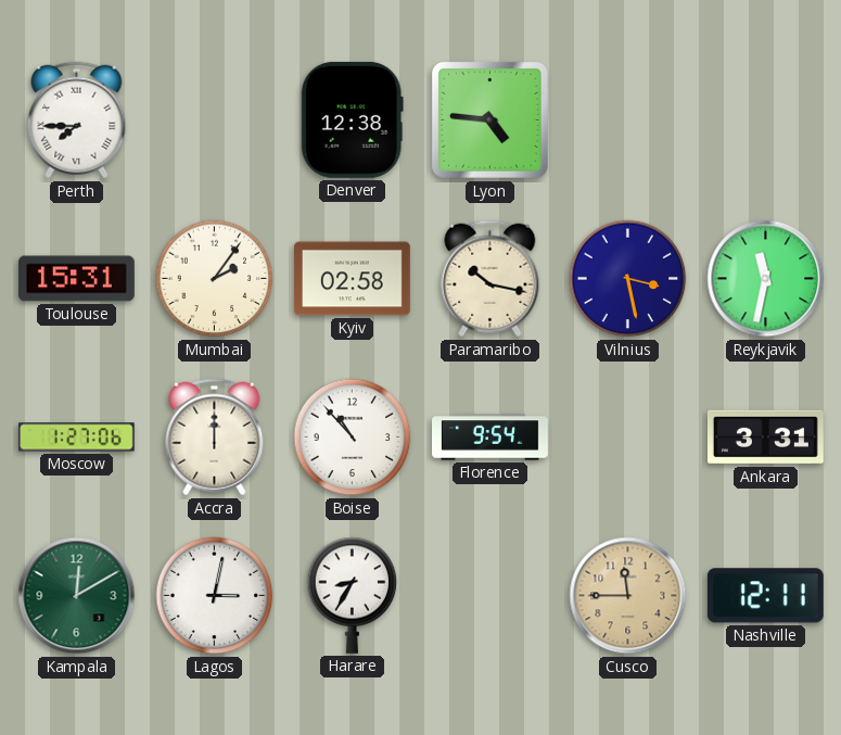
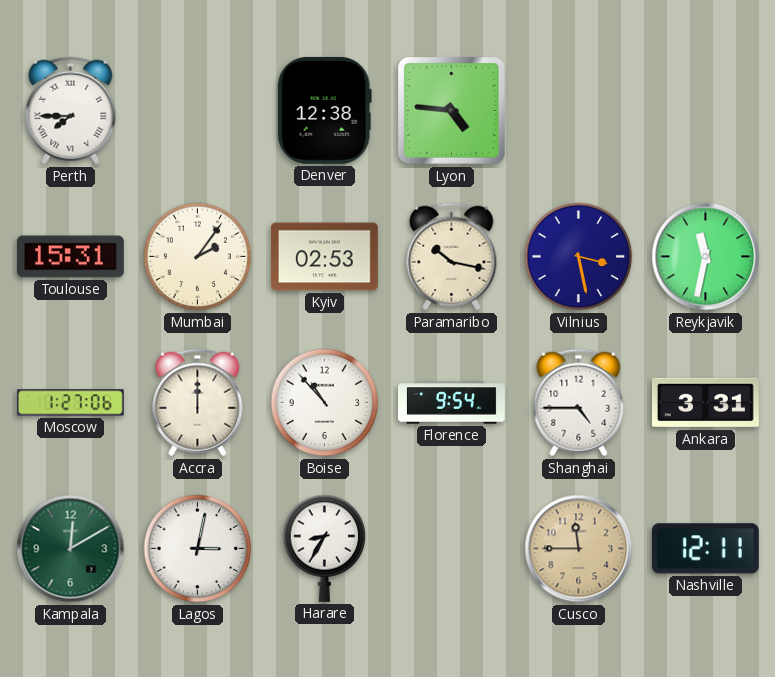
Kyiv: 02:58 -> 02:53 (324, 257)
Shanghai: none -> 4:45 (579, 403)
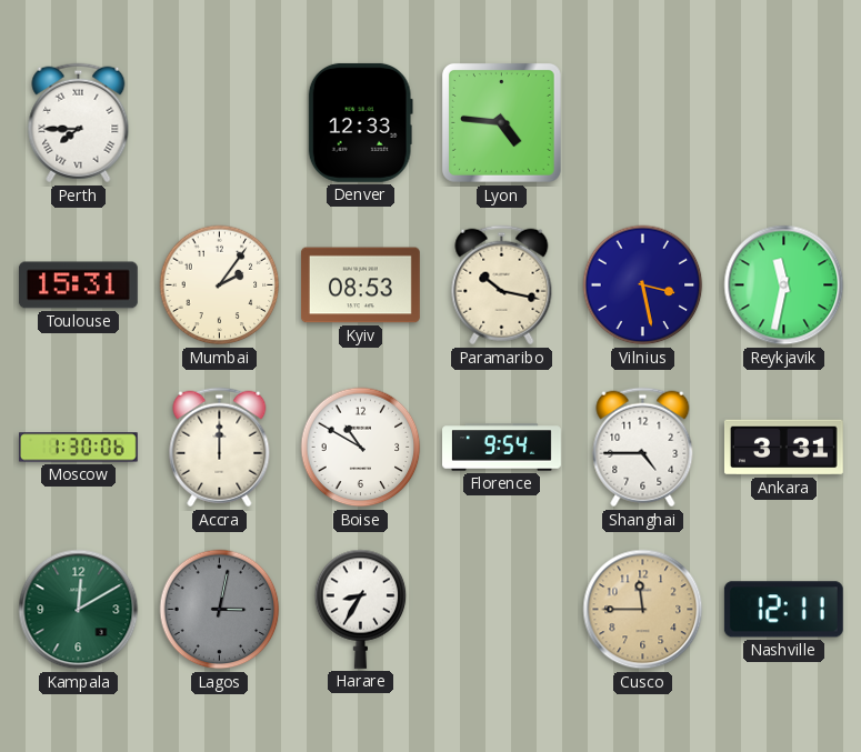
Denver: 12:38 -> 12:33 (360, 122)
Kyiv: 02:53 -> 08:53 (360, 285)
Moscow: 1:27 -> 1:30 (78, 448)
Boise: 10:53 -> 10:50 (361, 448)
Lagos dial: white -> grey (220, 610)
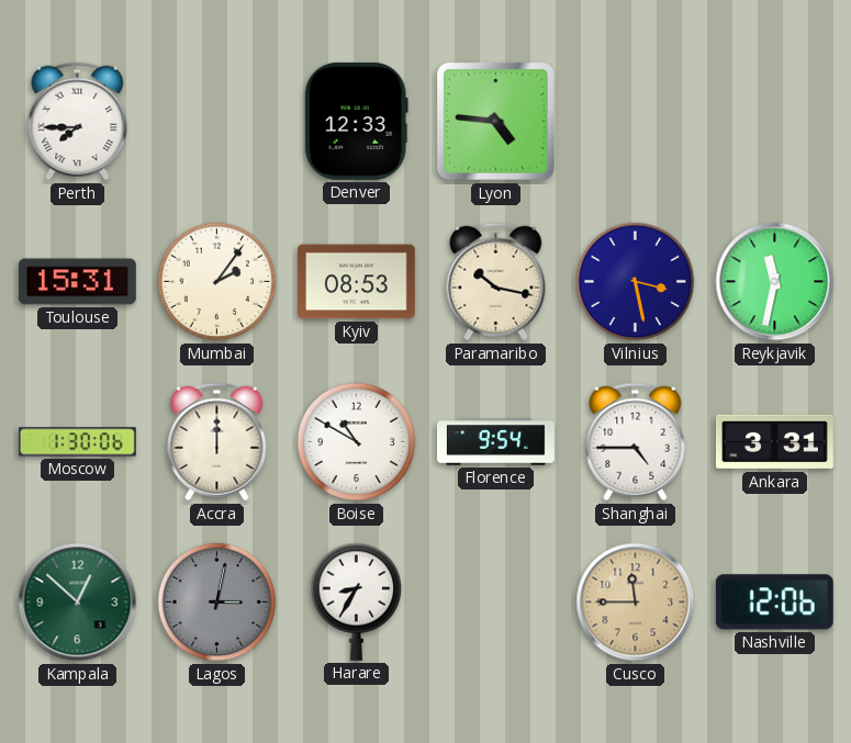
Kampala: 12:10 -> 12:52 (78, 603)
Nashville: 12:11 -> 12:06 (774, 603)
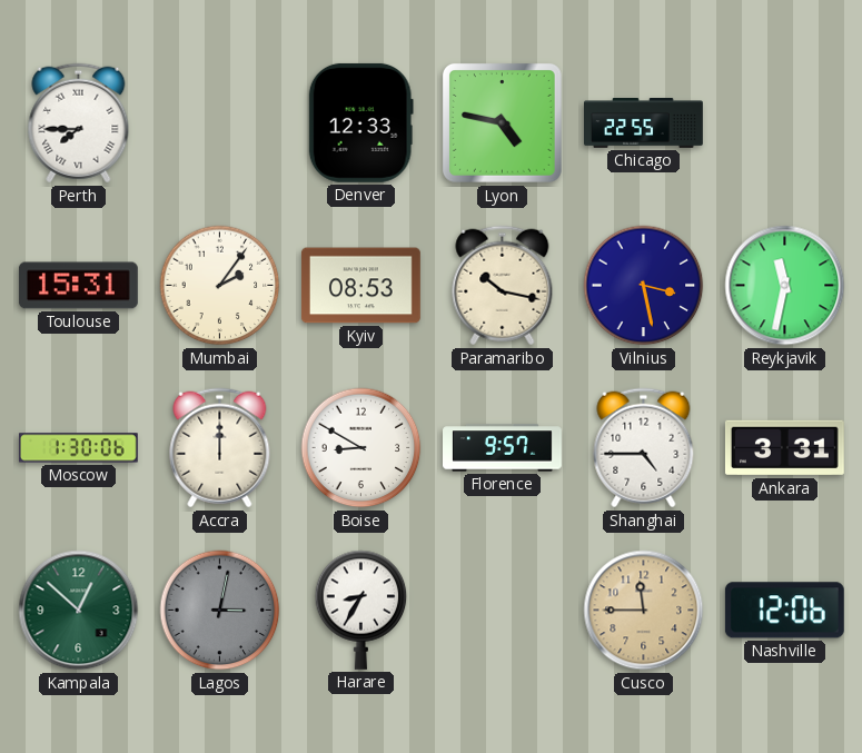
Lyon: 4:46 -> 4:47 (502, 122)
Chicago: none -> 22:55 (644, 123)
Boise: 10:50 -> 8:50 (361, 448)
Florence: 9:54 -> 9:57 (503, 448)
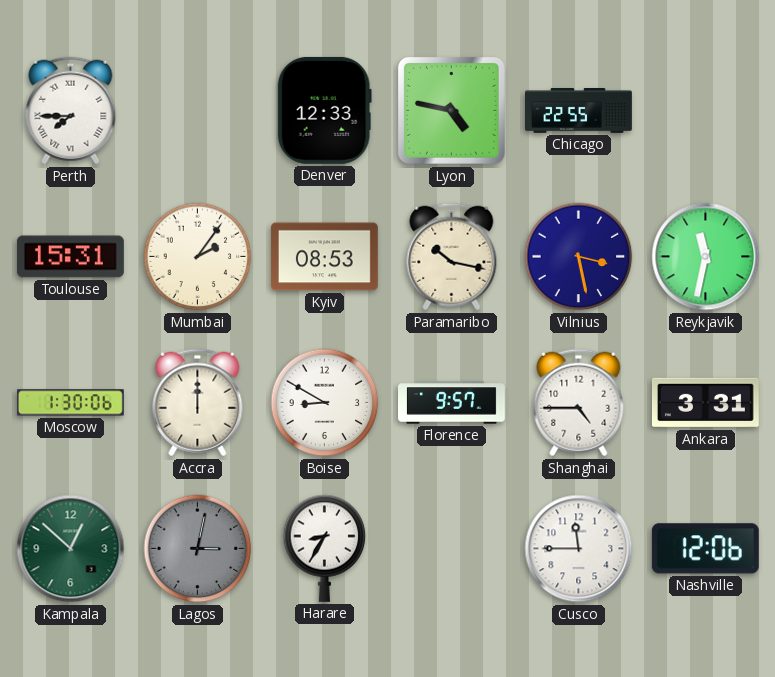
Cusco dial: champagne -> white (579, 549)
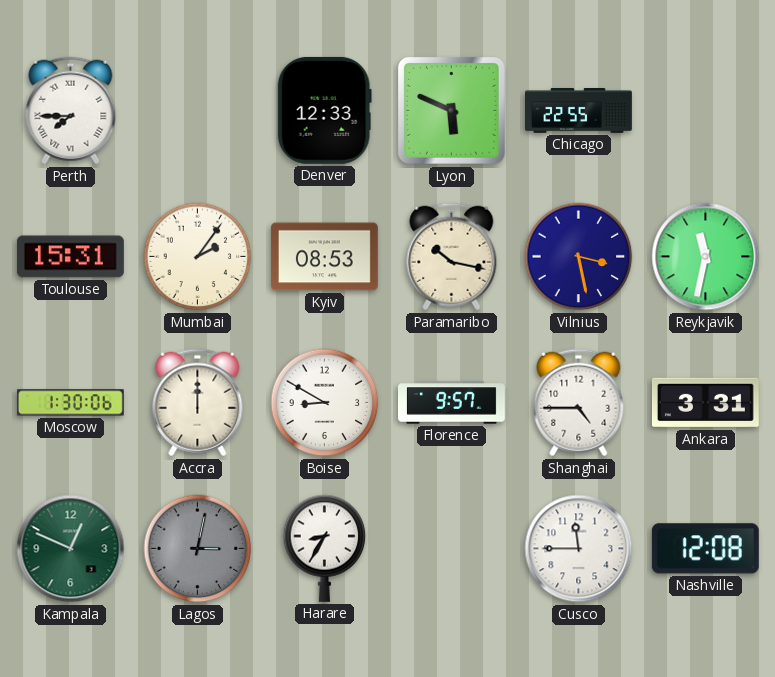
Lyon: 4:47 -> 5:49 (451, 110)
Kampala: 12:52 -> 12:49 (71, 549)
Nashville: 12:06 -> 12:08 (705, 549)
